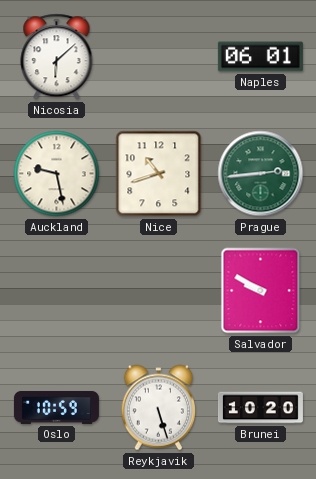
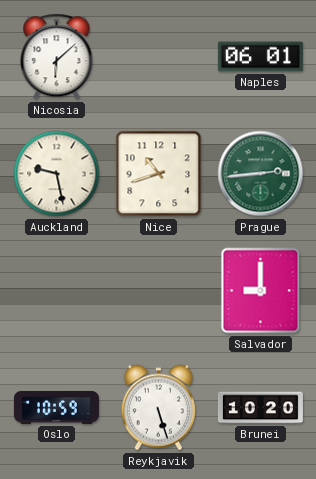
Salvador: 9:50 -> 9:00 (261, 291)
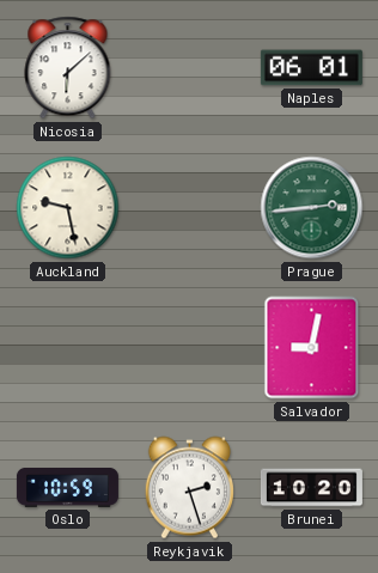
Nice: 10:42 -> none (159, 174)
Salvador: 9:00 -> 9:02 (312, 348)
Reykjavik: 5:27 -> 2:27 (189, 488)
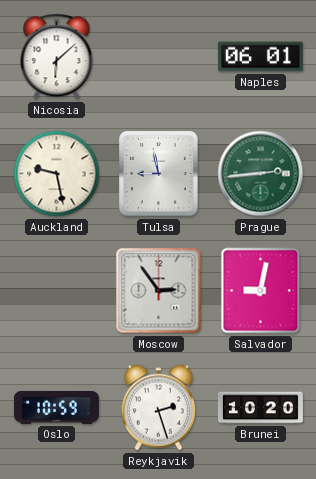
Tulsa: none -> 8:58 (159, 174)
Moscow: none -> 2:54 (159, 291)
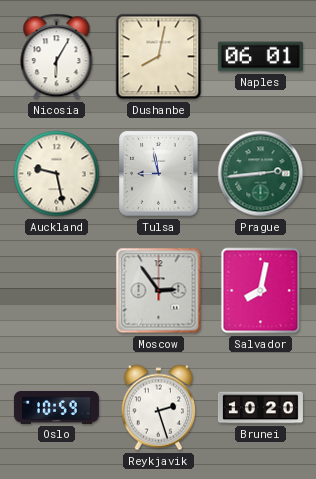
Nicosia: 6:08 -> 6:05 (57, 57)
Dushanbe: none -> 8:02 (159, 57)
Salvador: 9:02 -> 8:02 (261, 291)
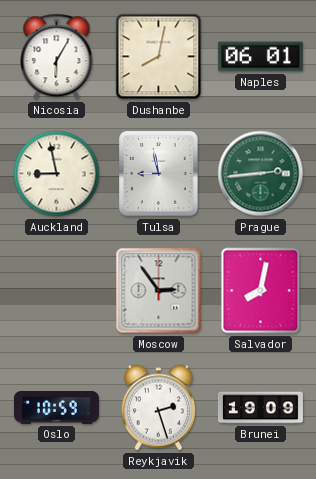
Auckland: 9:28 -> 8:58 (57, 174)
Brunei: 10:20 -> 19:09 (260, 408)
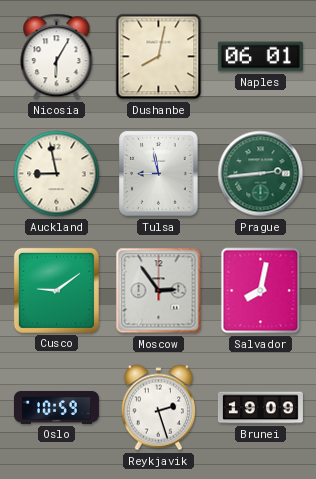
Cusco: none -> 9:09 (56, 290)
